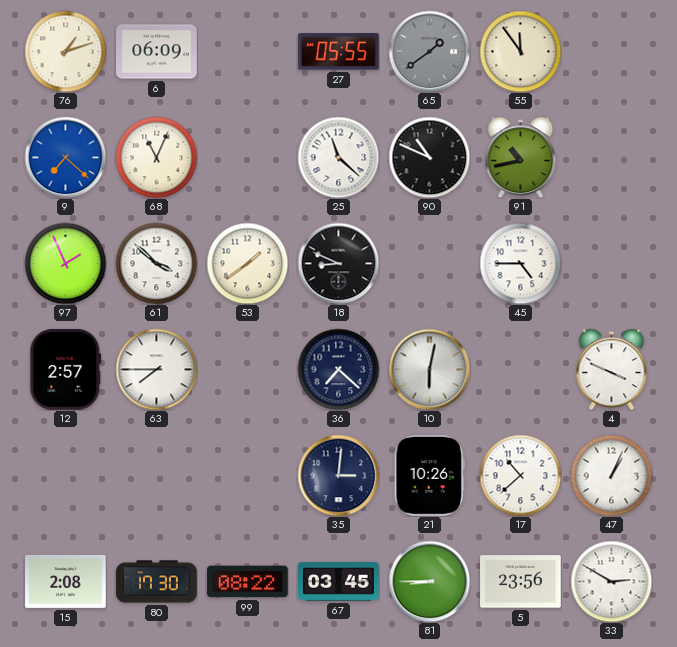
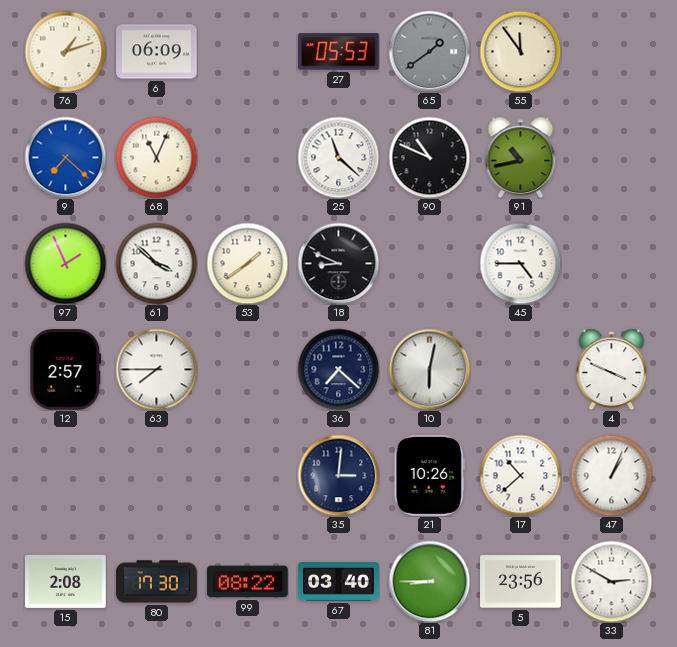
27: 05:55 -> 05:53 (339, 52)
67: 03:45 -> 03:40 (339, 582)
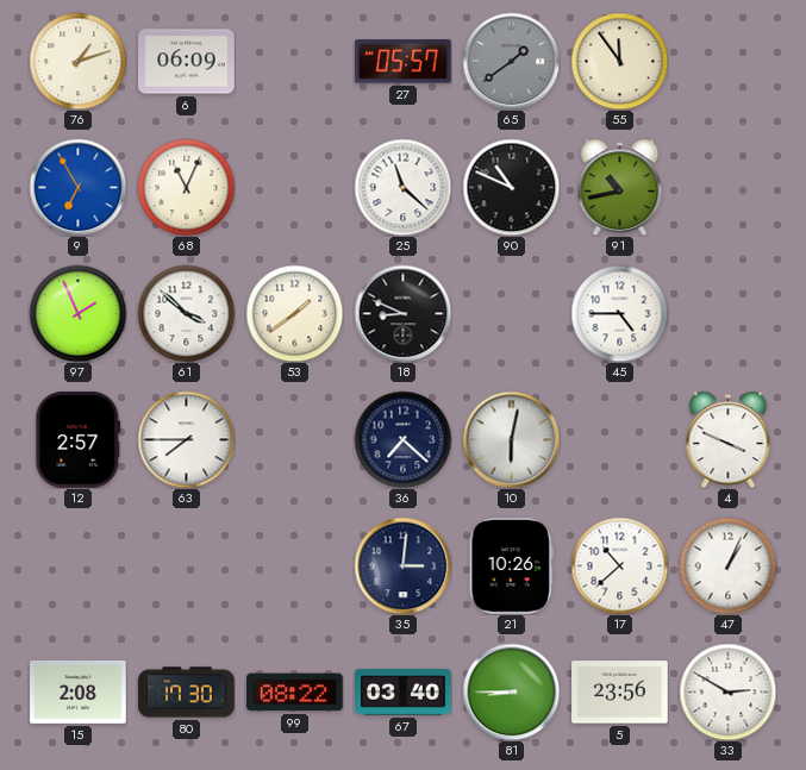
27: 05:53 -> 05:57 (404, 62)
9: 7:22 -> 6:55 (77, 187)
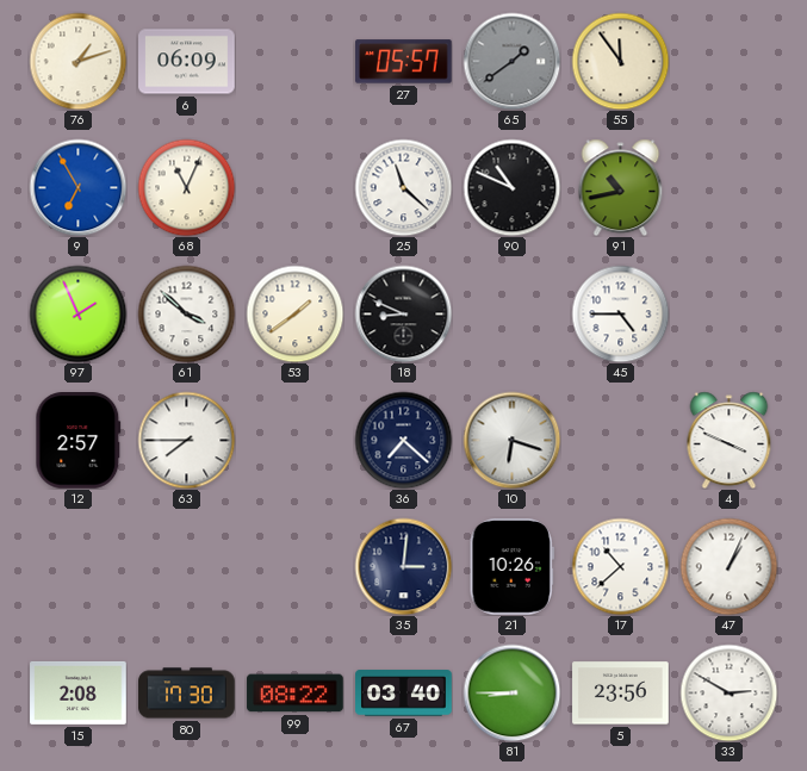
10: 6:02 -> 6:18 (511, 440)
